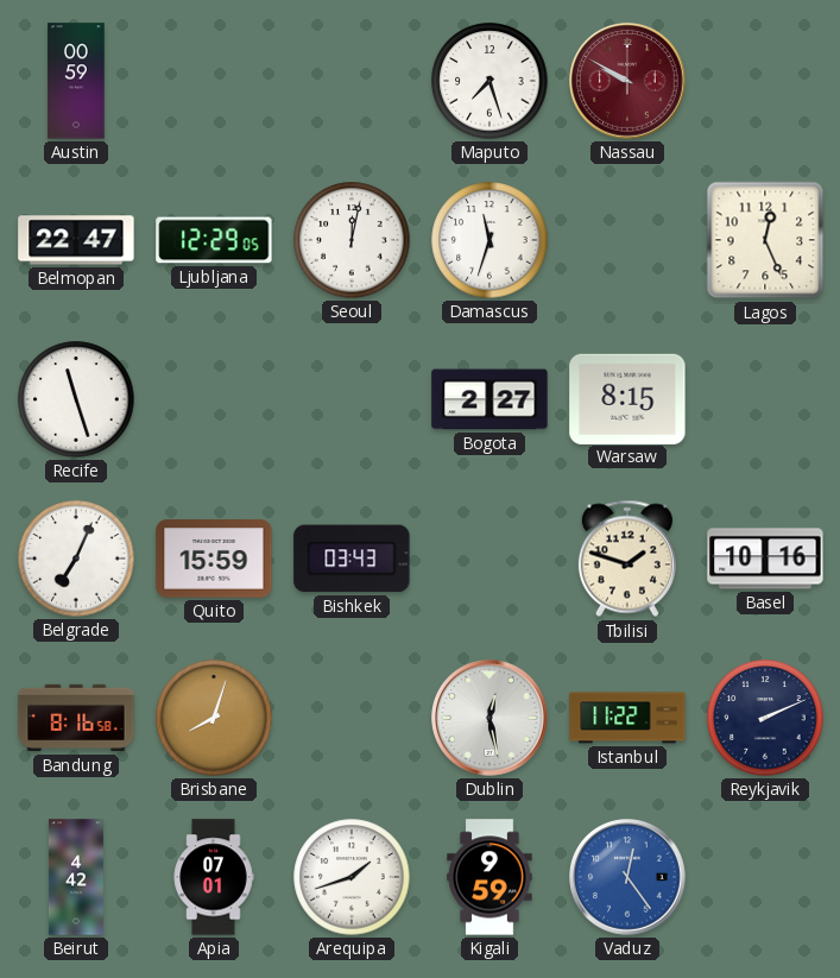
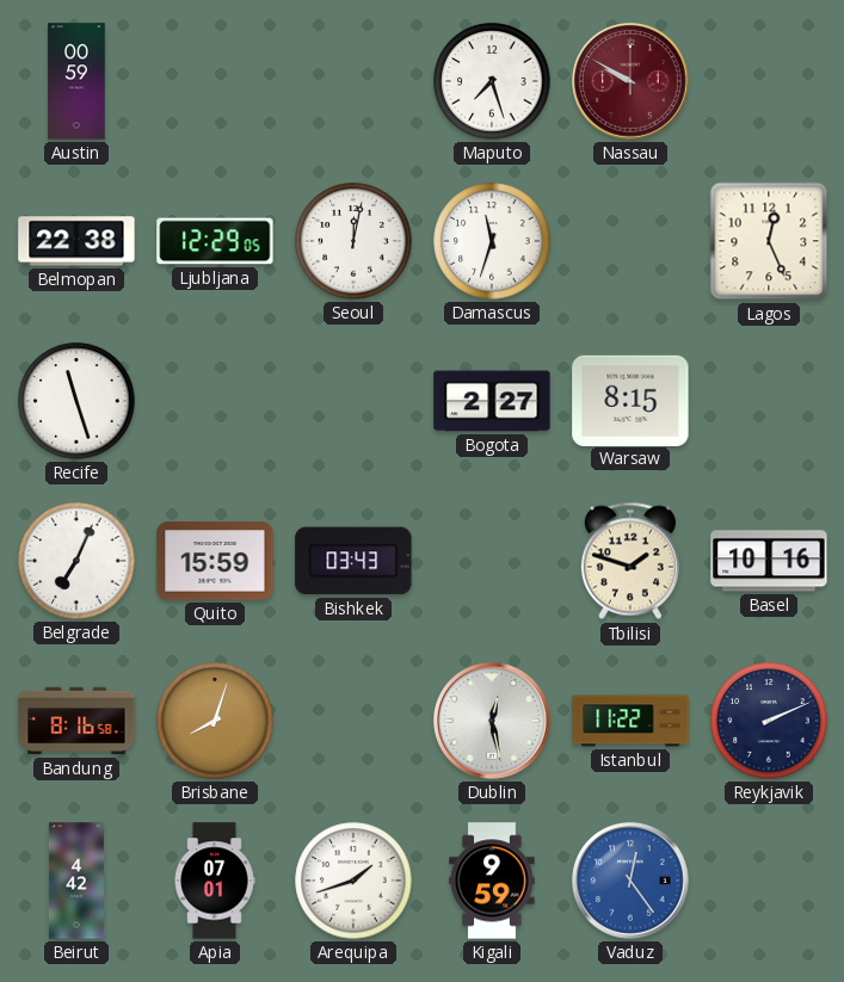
Belmopan: 22:47 -> 22:38 (76, 241)
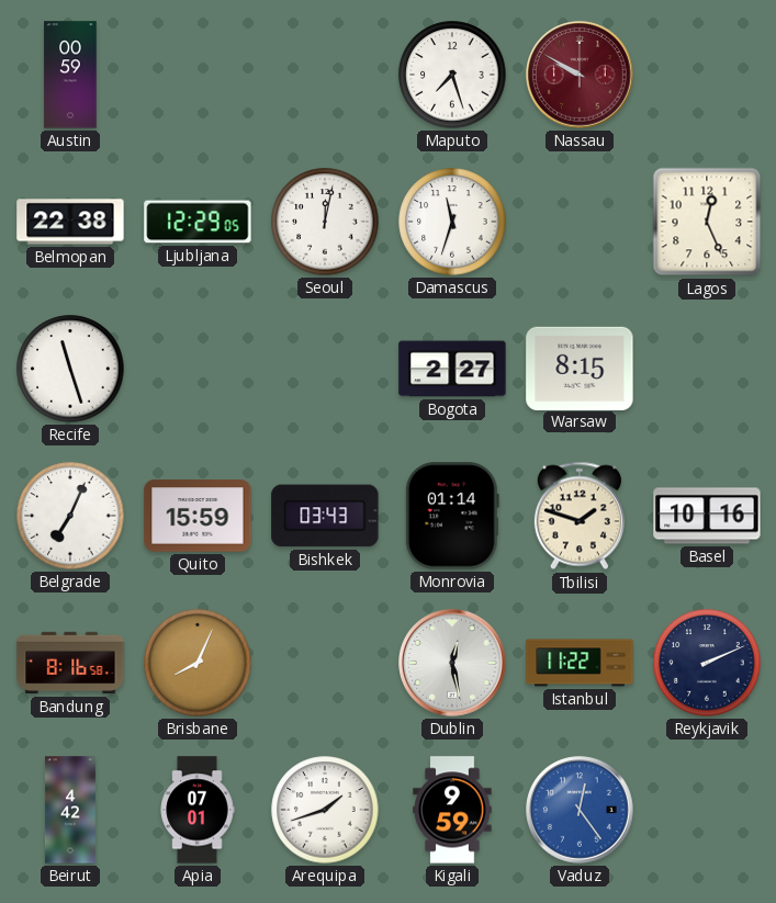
Monrovia: none -> 01:14 (452, 516)
Brisbane: 8:03 -> 8:04 (198, 663)
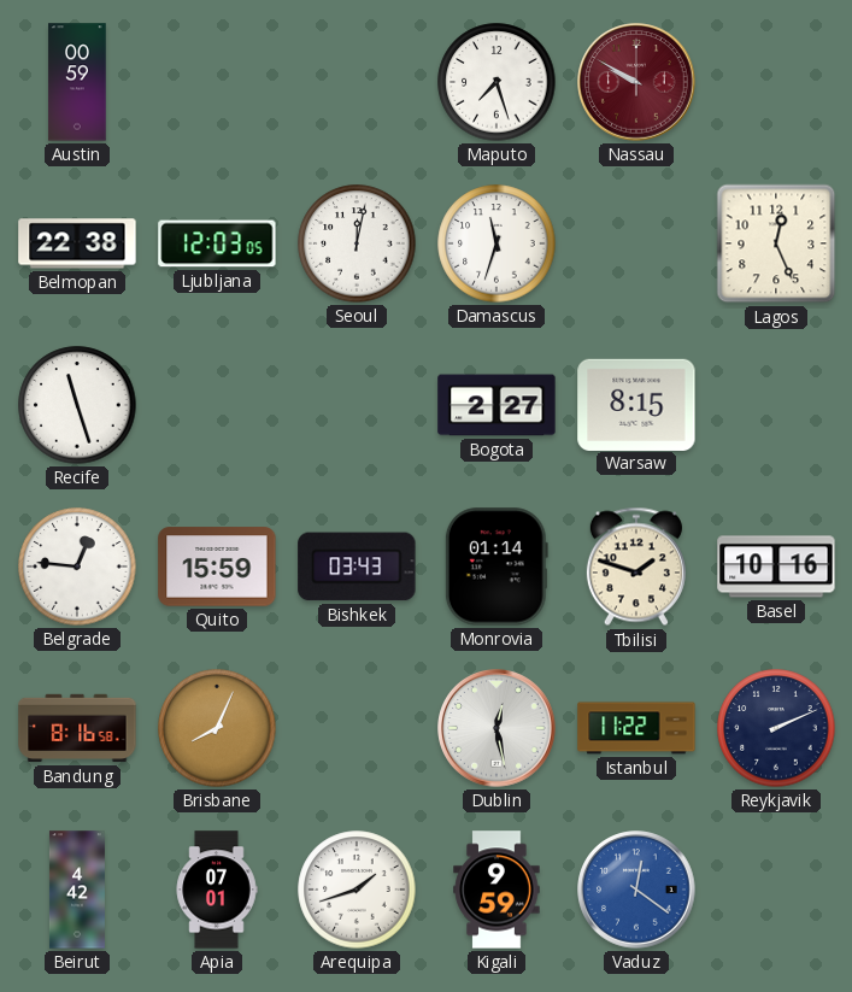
Ljubljana: 12:29 -> 12:03 (217, 243)
Belgrade: 7:04 -> 12:46 (77, 567)
Vaduz: 12:24 -> 12:21 (636, 890)
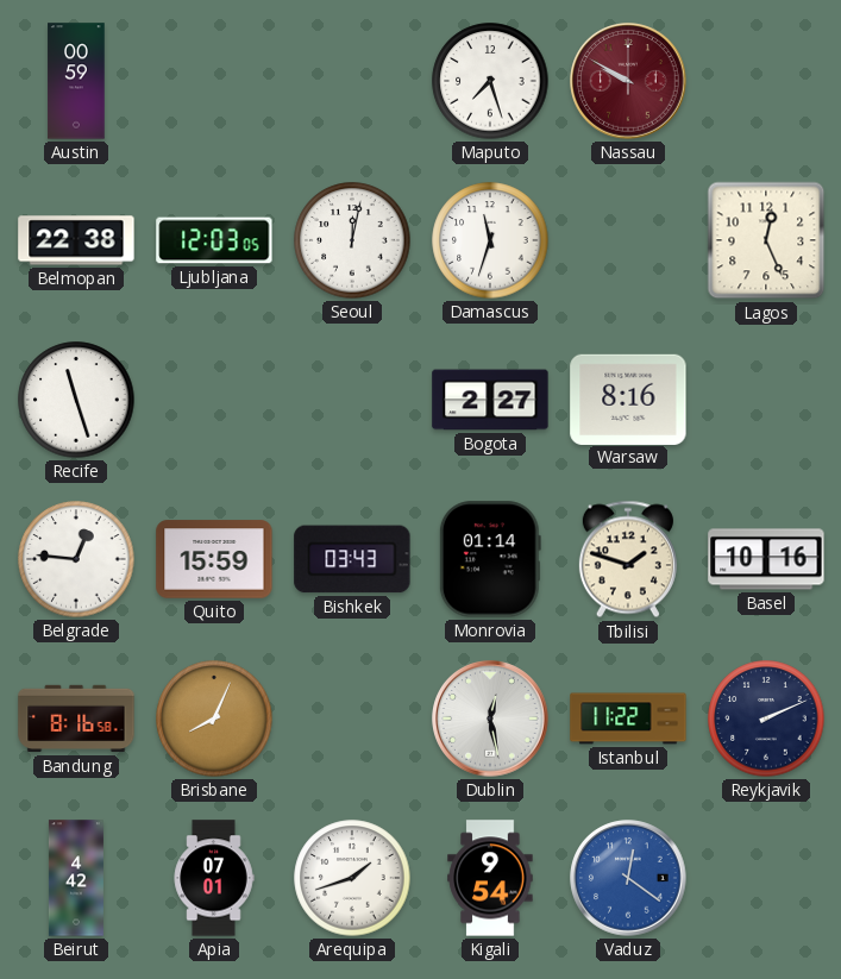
Warsaw: 8:15 -> 8:16 (628, 398)
Kigali: 9:59 -> 9:54 (490, 878)
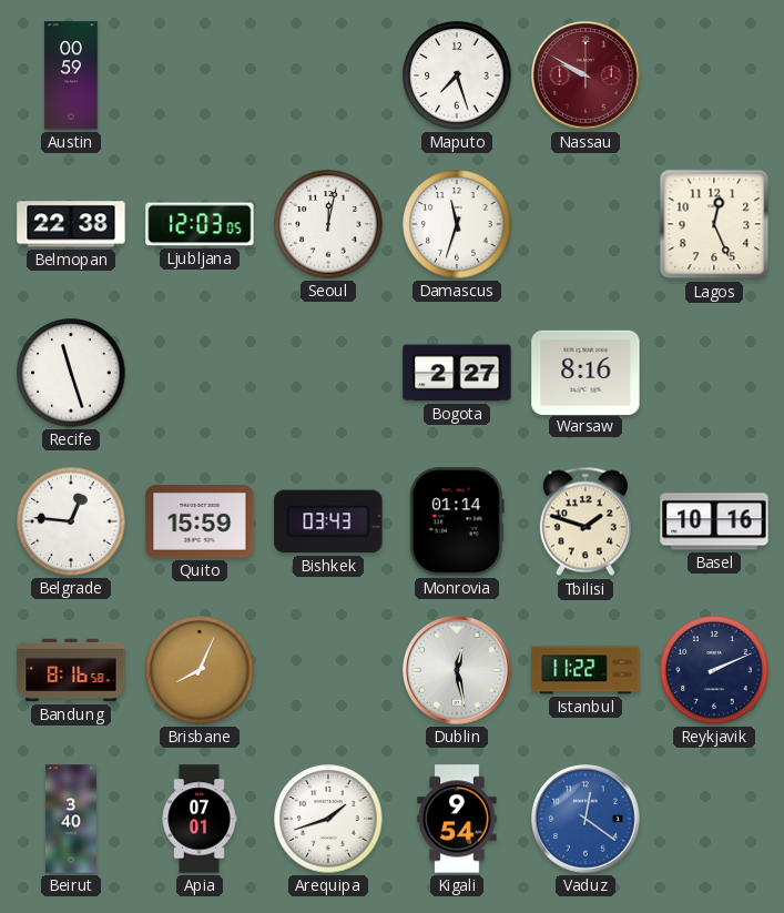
Beirut: 4:42 -> 3:40 (71, 819)
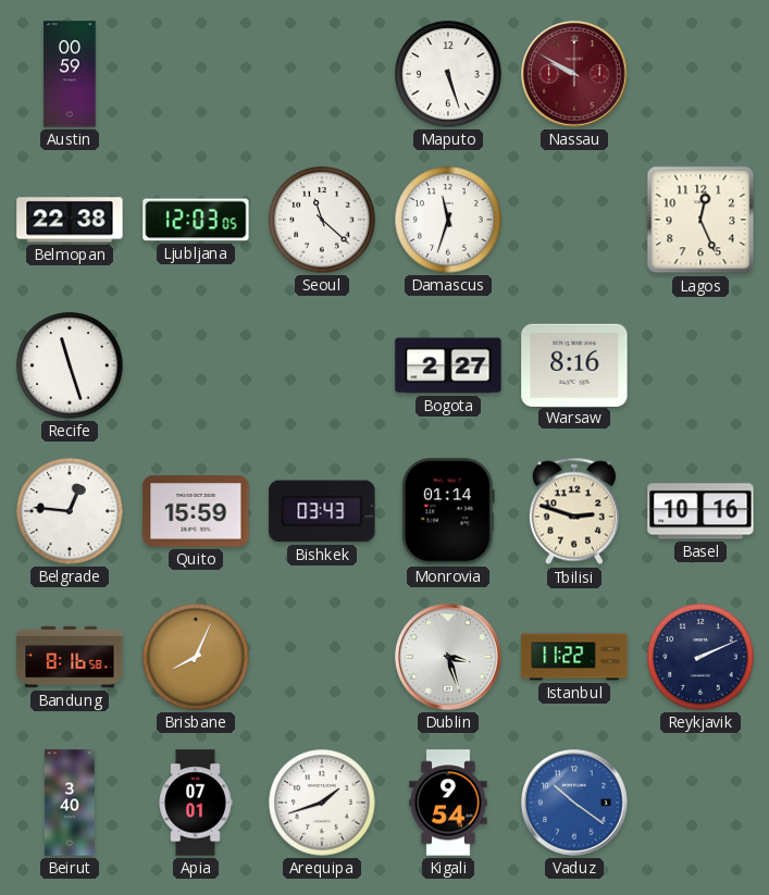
Maputo: 7:27 -> 5:27 (448, 74)
Seoul: 12:02 -> 11:22 (322, 220)
Tbilisi: 1:48 -> 2:48 (574, 511)
Dublin: 12:28 -> 3:27 (448, 657)
Vaduz: 12:21 -> 10:21 (574, 803)
